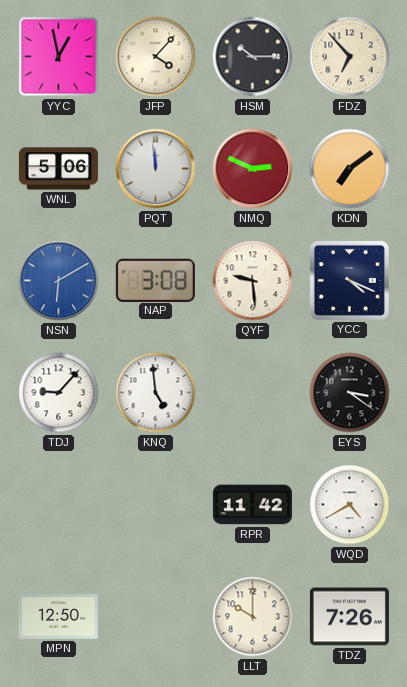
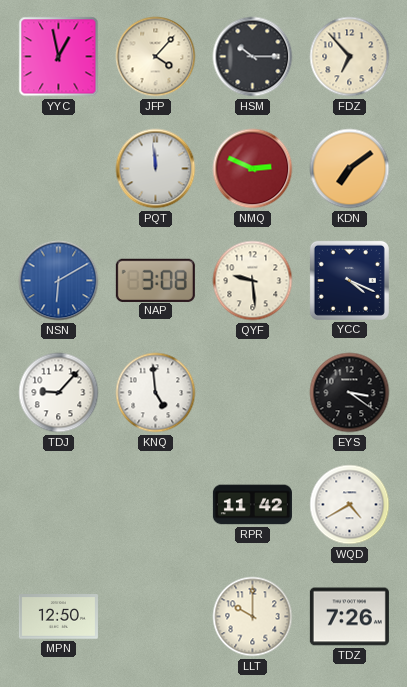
WNL: 5:06 -> none (58, 169)
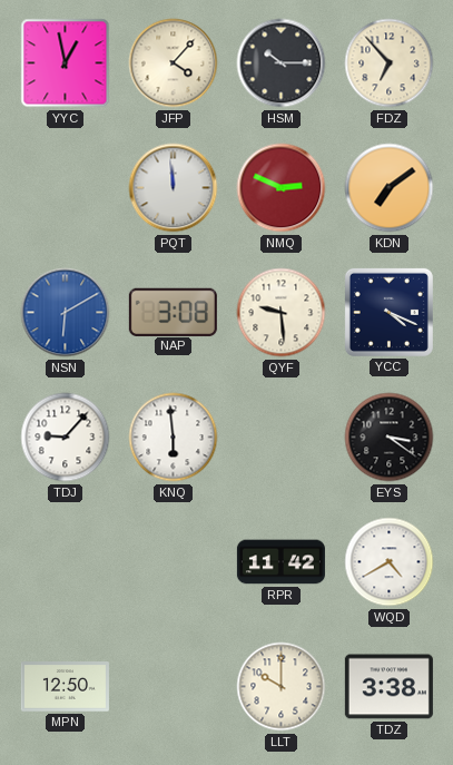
KNQ: 4:59 -> 5:59 (174, 438)
TDZ: 7:26 -> 3:38 (388, 687)
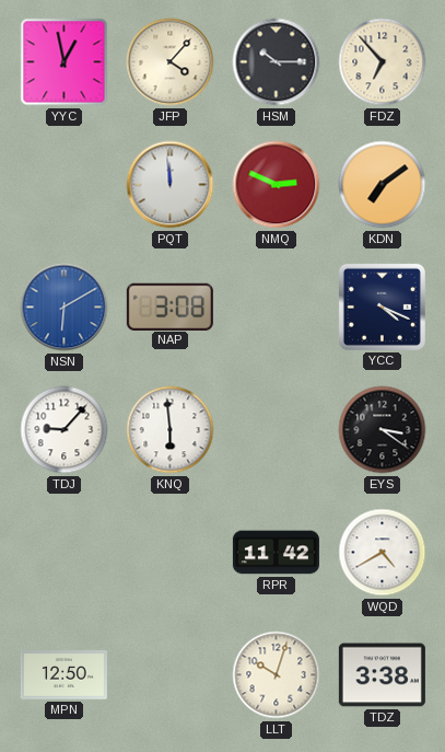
QYF: 9:29 -> none (282, 313)
LLT: 10:00 -> 10:03 (277, 675)
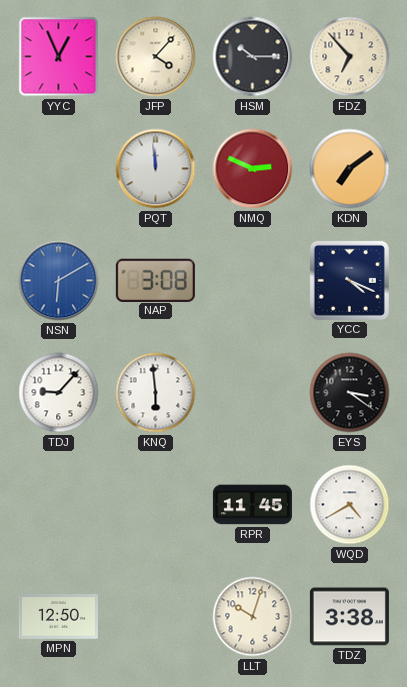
YYC: 12:58 -> 12:56 (59, 57)
RPR: 11:42 -> 11:45 (252, 505)
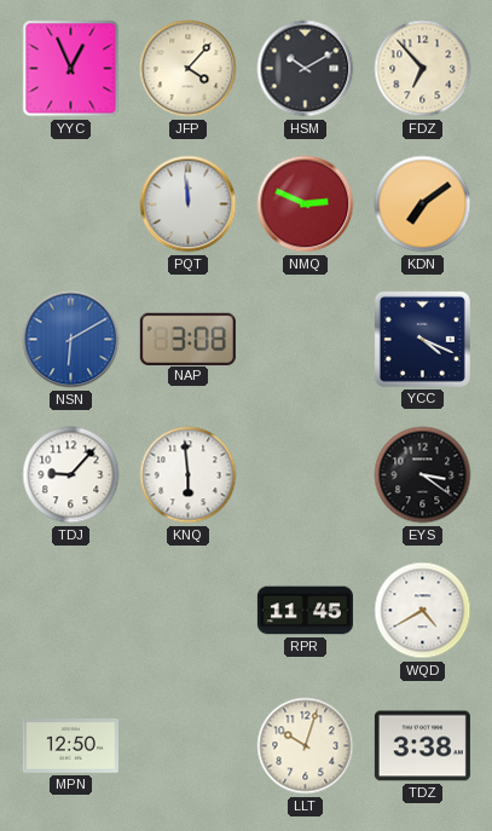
HSM: 10:15 -> 10:10 (306, 69)
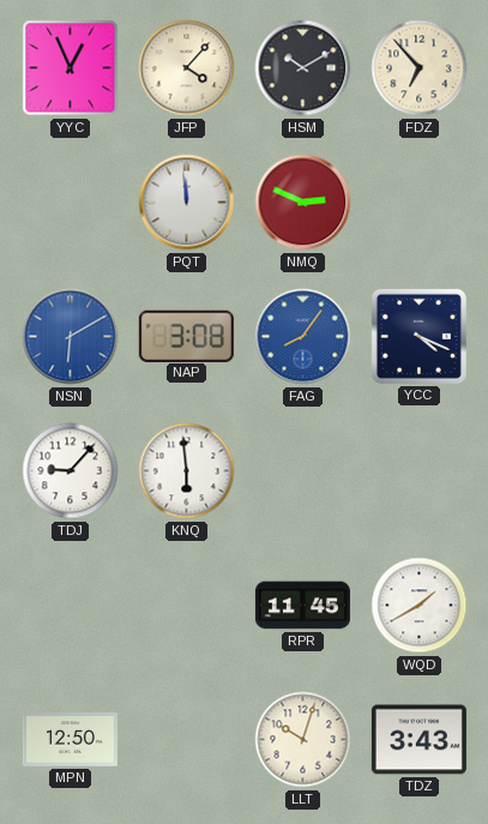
KDN: 7:09 -> none (423, 204)
FAG: none -> 8:06 (303, 337)
EYS: 3:21 -> none (423, 475)
WQD: 4:40 -> 1:40 (420, 606)
TDZ: 3:38 -> 3:43 (418, 740)
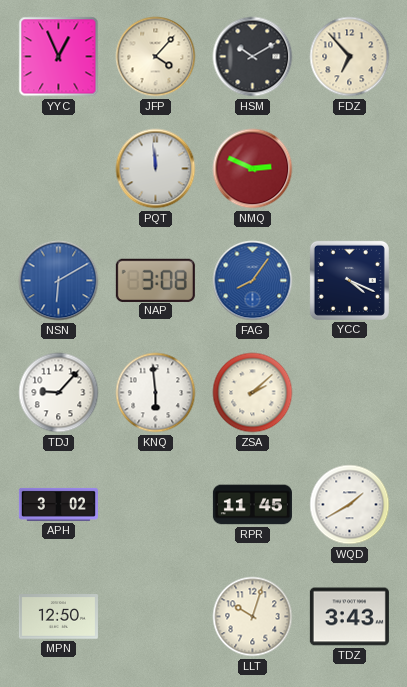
ZSA: none -> 2:08 (253, 393)
APH: none -> 3:02 (58, 504)
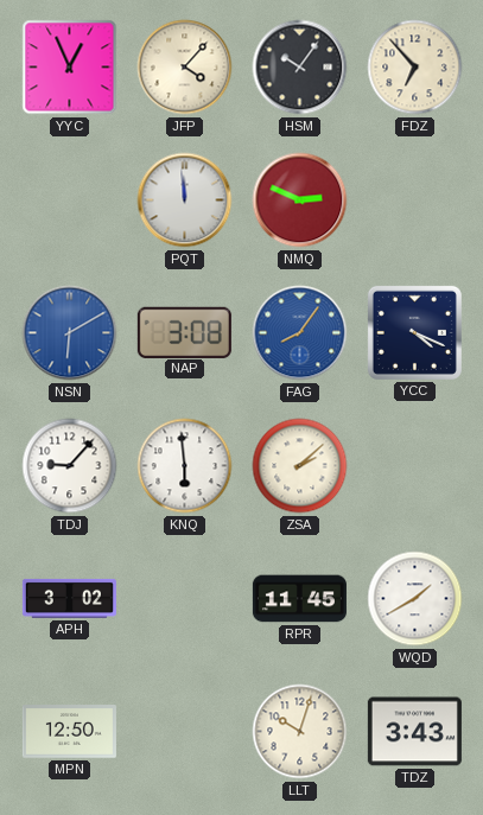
HSM: 10:10 -> 10:06 (300, 68)
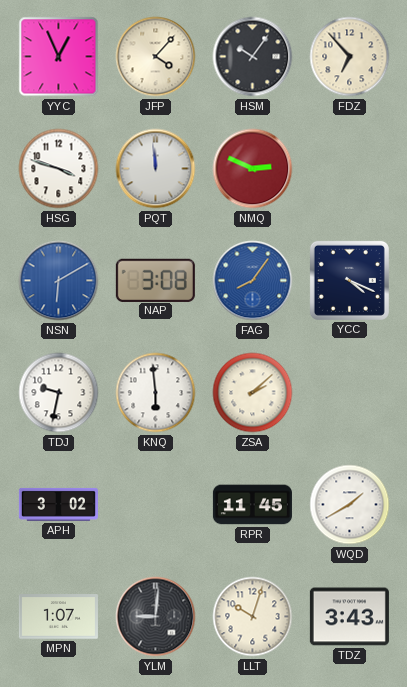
HSG: none -> 3:48 (59, 169)
TDJ: 9:07 -> 9:32 (59, 393)
MPN: 12:50 -> 1:07 (58, 617)
YLM: none -> 9:01 (156, 617)
